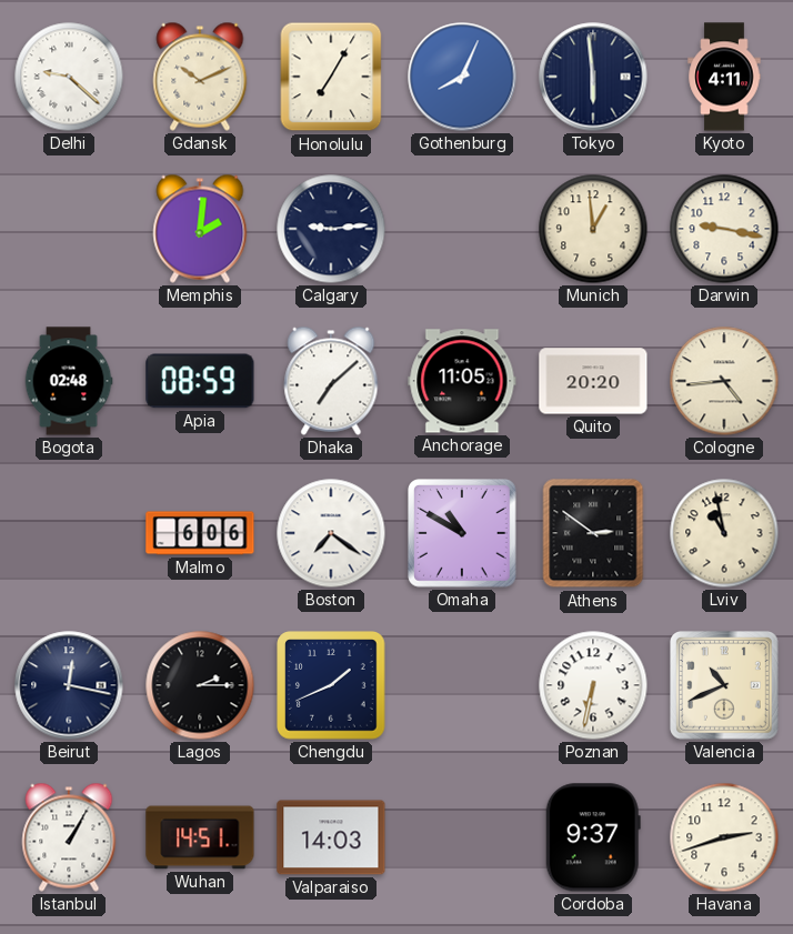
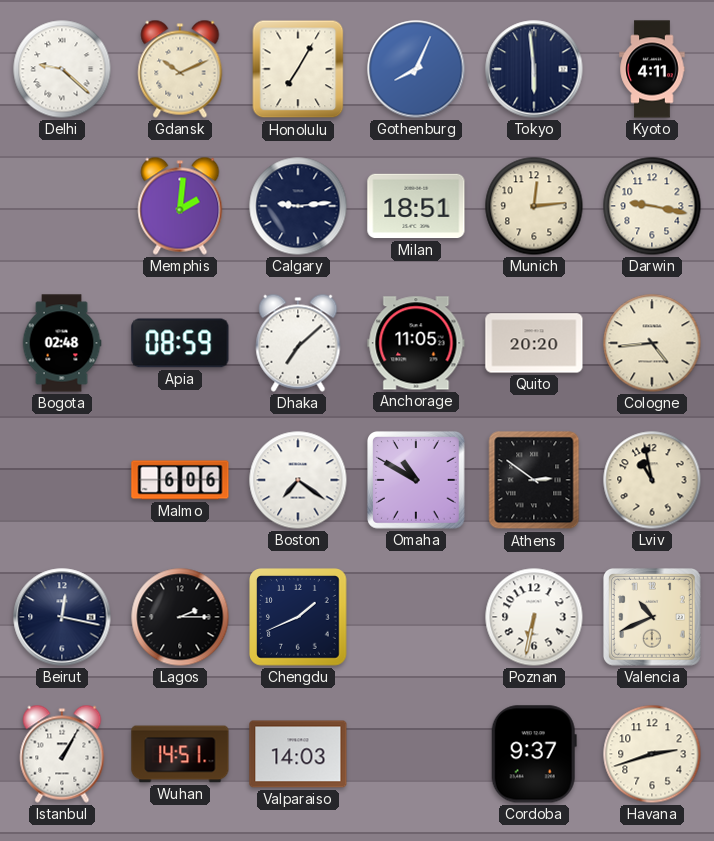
Milan: none -> 18:51 (416, 206)
Munich: 12:59 -> 12:14 (534, 206)
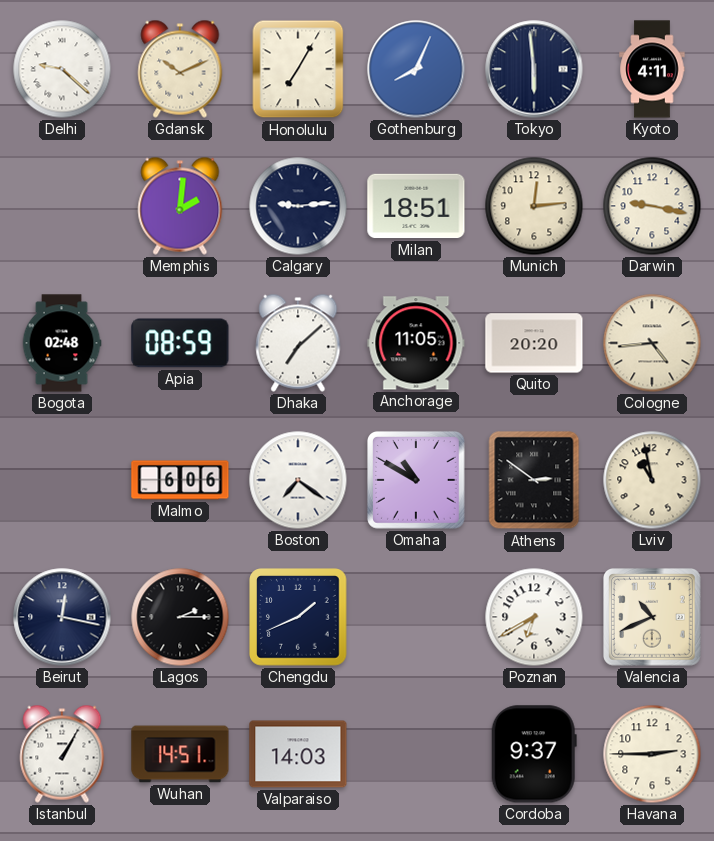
Poznan: 6:32 -> 6:40 (534, 617)
Havana: 2:42 -> 2:45 (652, 754)
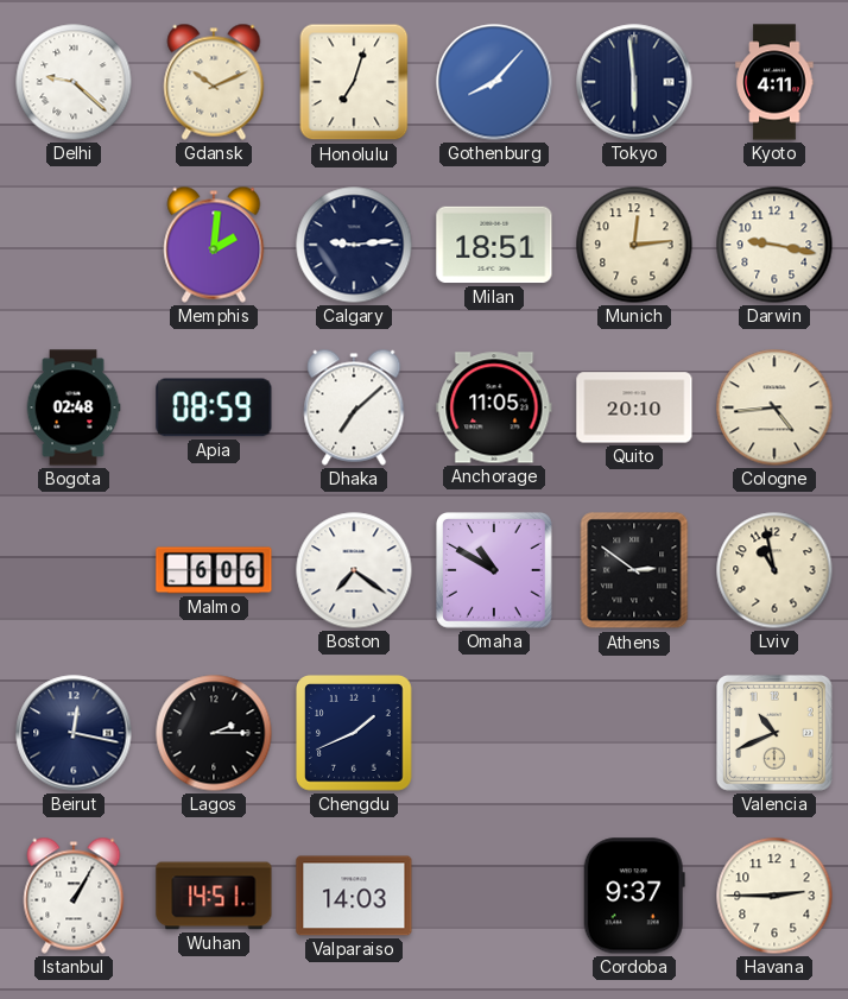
Honolulu: 7:05 -> 7:03 (354, 82)
Gothenburg: 8:04 -> 8:07 (494, 82)
Quito: 20:20 -> 20:10 (634, 407)
Poznan: 6:40 -> none (534, 617)
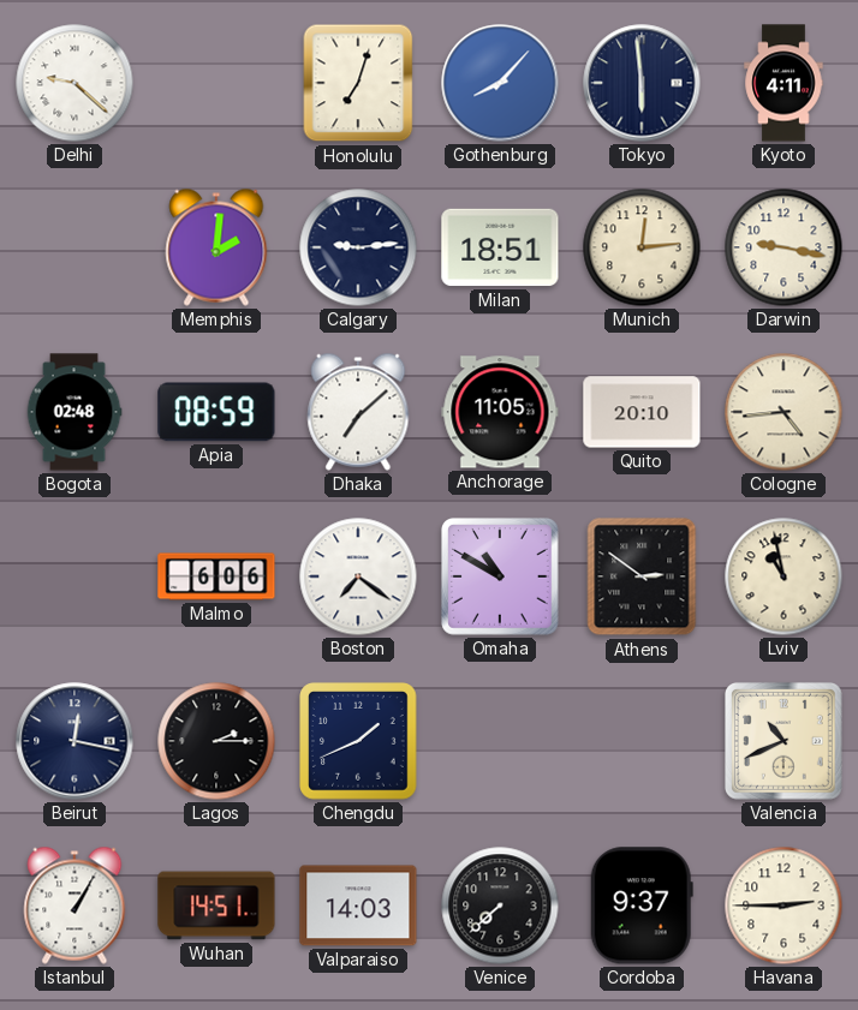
Gdansk: 10:11 -> none (214, 82)
Venice: none -> 7:38 (500, 906)
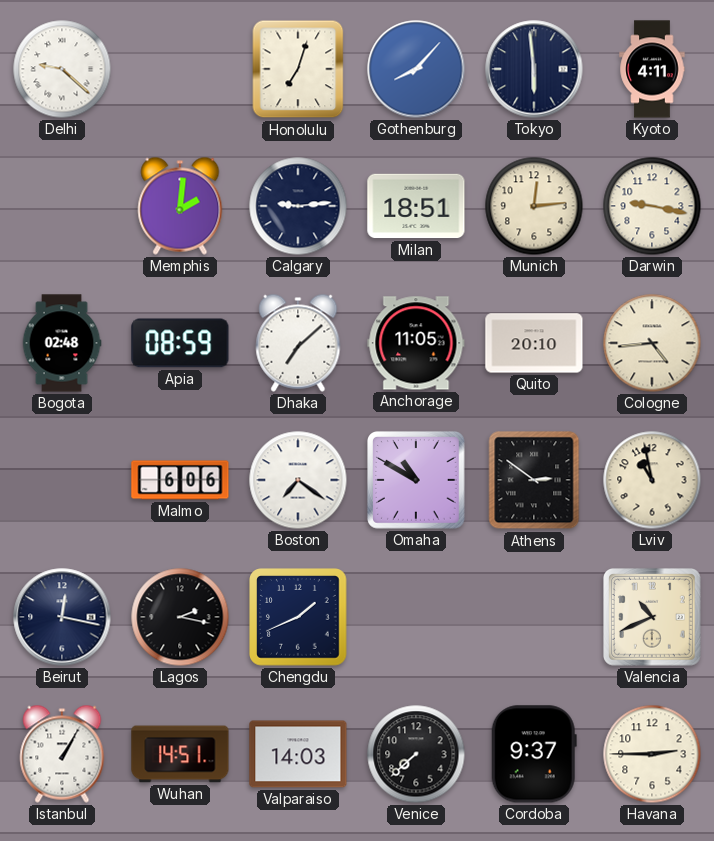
Lagos: 2:15 -> 2:17 (180, 617)
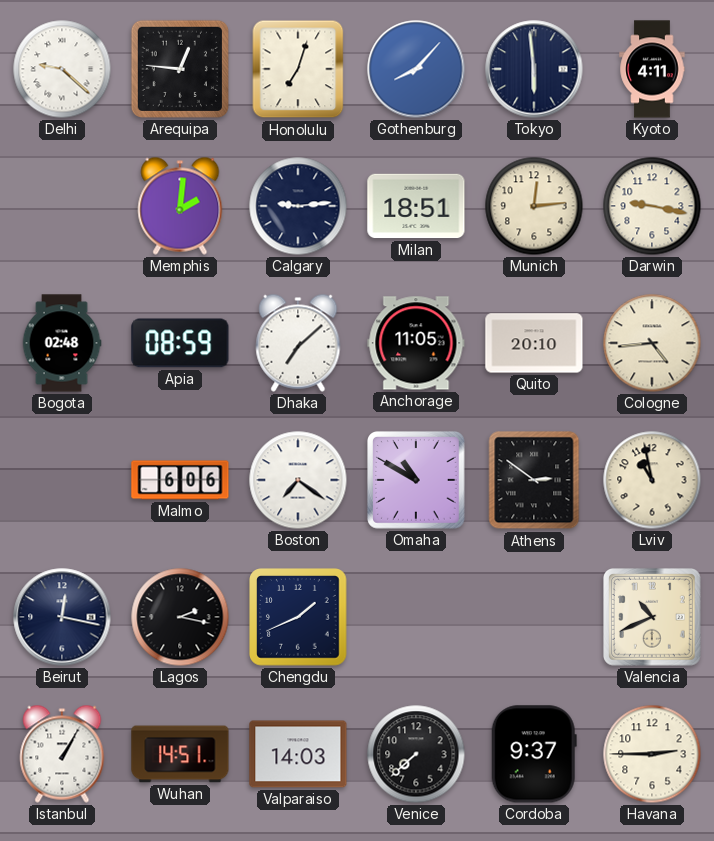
Arequipa: none -> 12:46 (180, 69)
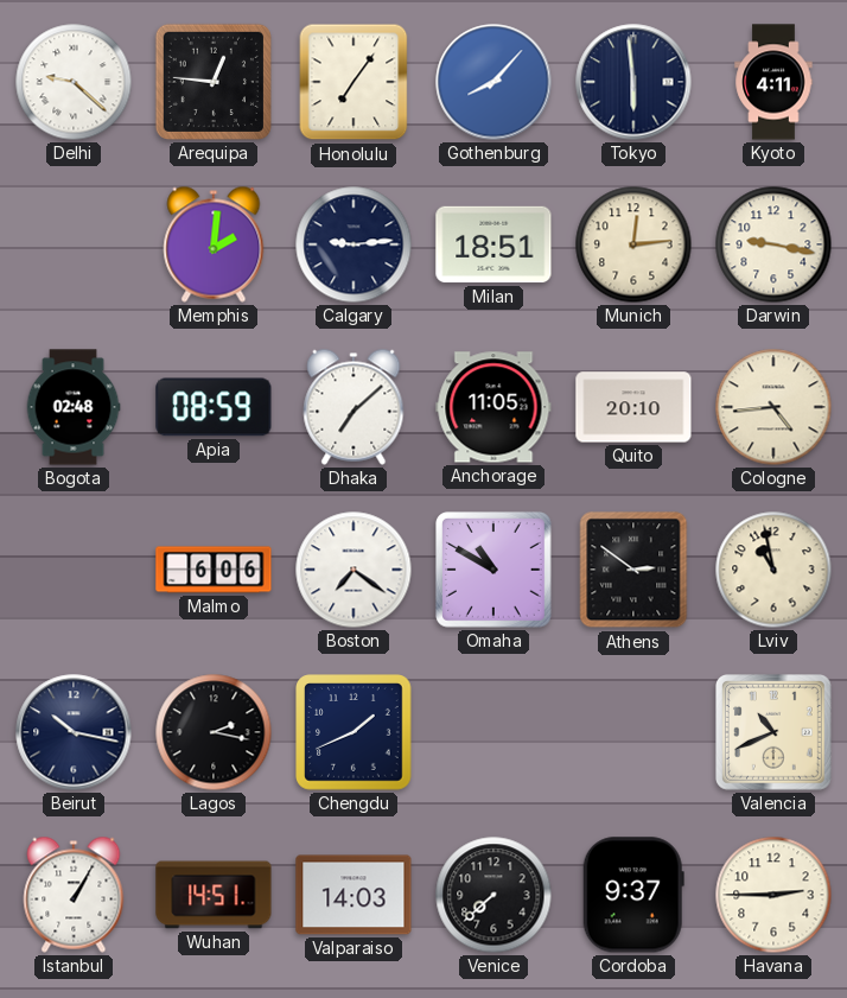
Honolulu: 7:03 -> 7:06 (354, 82)
Beirut: 12:17 -> 10:17 (74, 732)
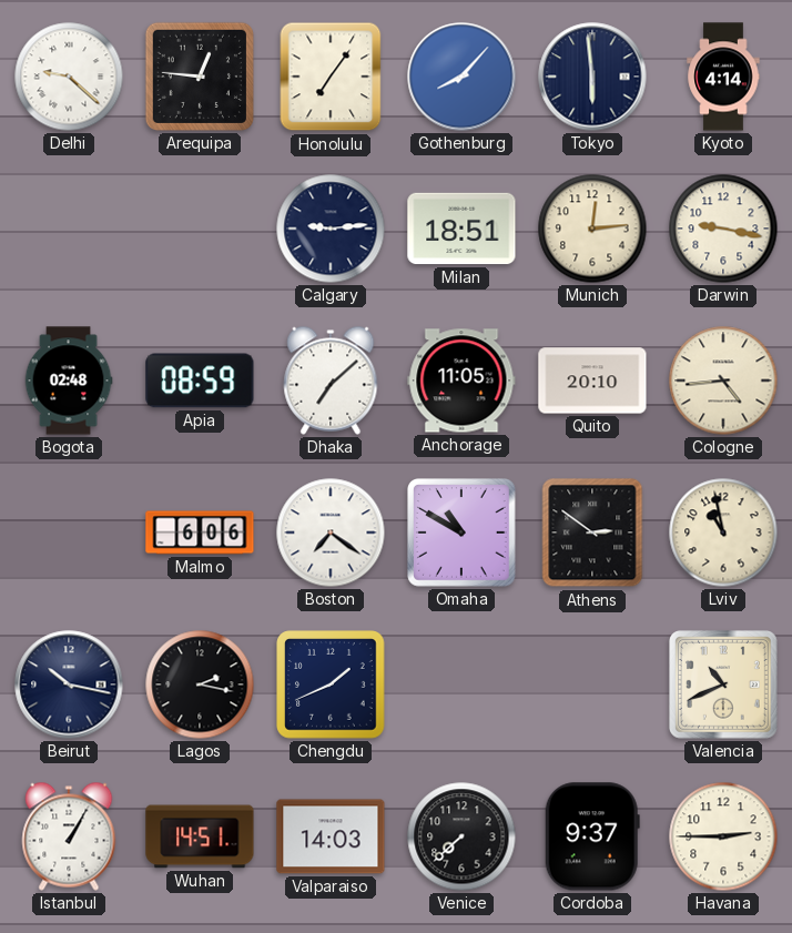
Kyoto: 4:11 -> 4:14 (723, 77)
Memphis: 2:01 -> none (214, 244)
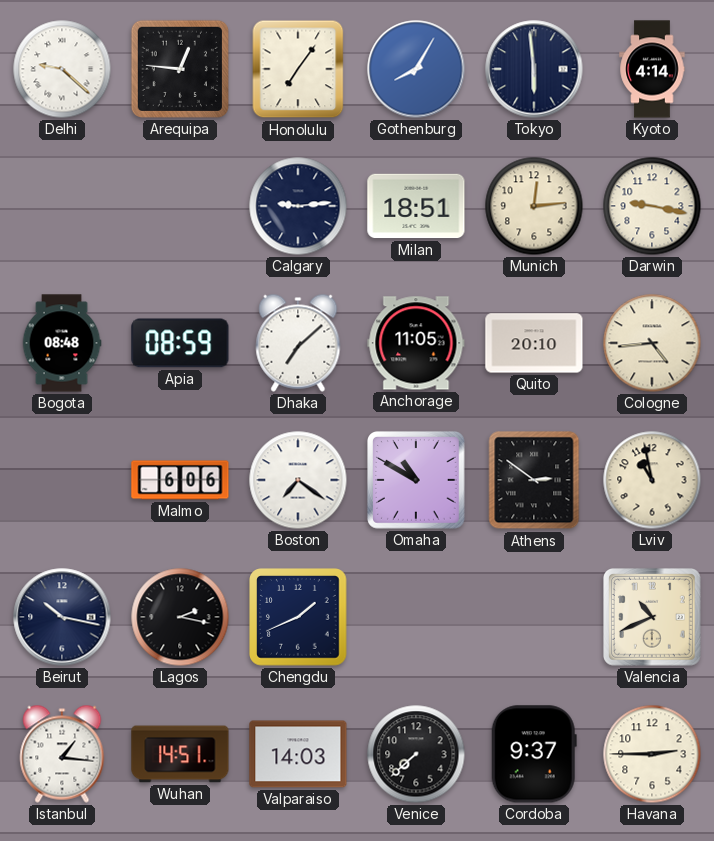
Gothenburg: 8:07 -> 8:05 (416, 69)
Bogota: 02:48 -> 08:48 (62, 343)
Istanbul: 1:05 -> 1:16 (62, 754)
